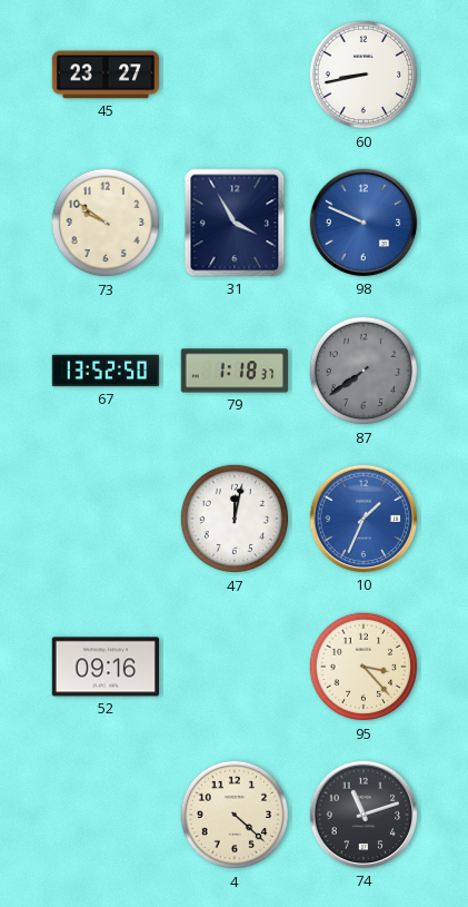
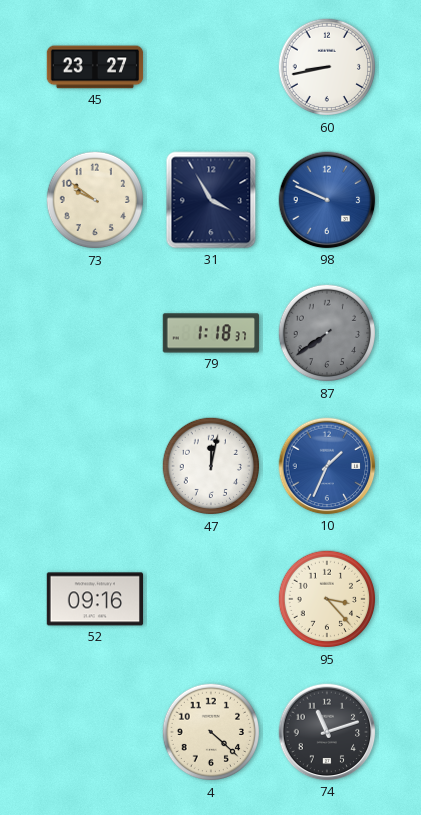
67: 13:52 -> none (106, 371)
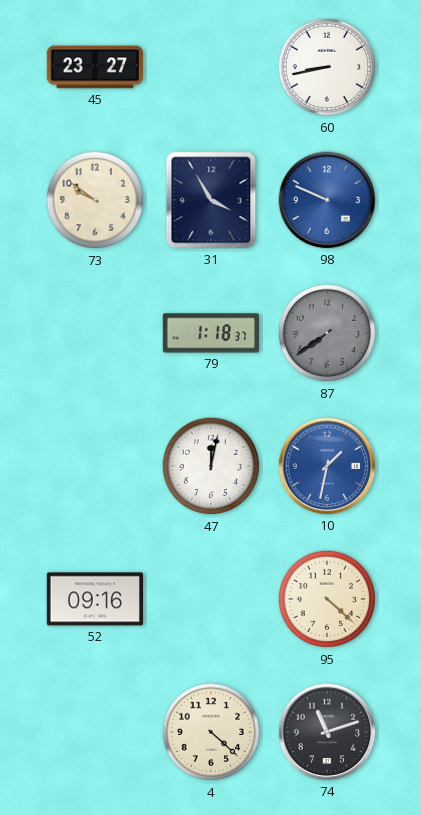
10: 1:34 -> 1:32 (327, 466)
95: 3:23 -> 4:22 (327, 599)
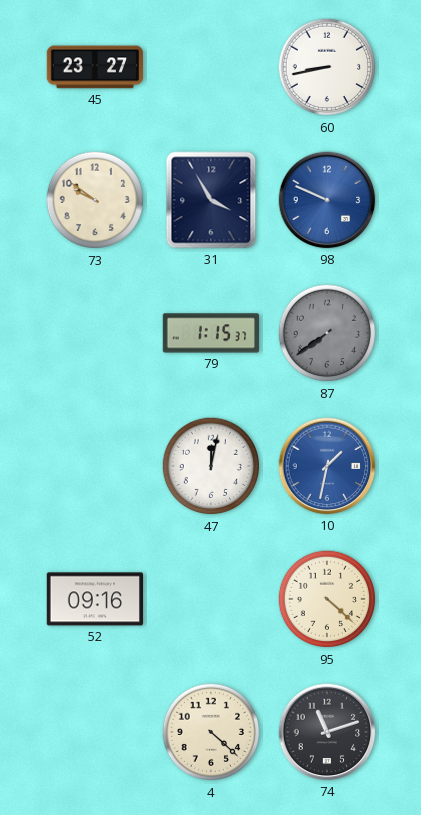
79: 1:18 -> 1:15 (211, 333)
